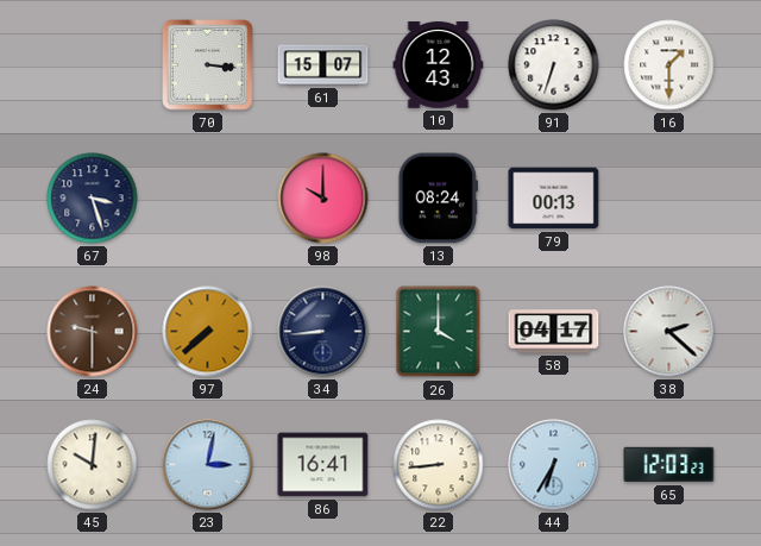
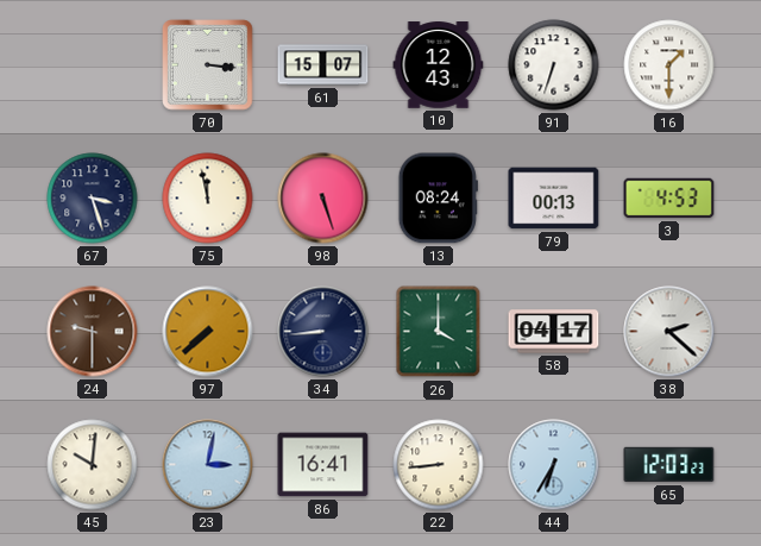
75: none -> 11:58 (208, 199)
98: 10:00 -> 5:27 (323, 199)
3: none -> 4:53 (669, 199)
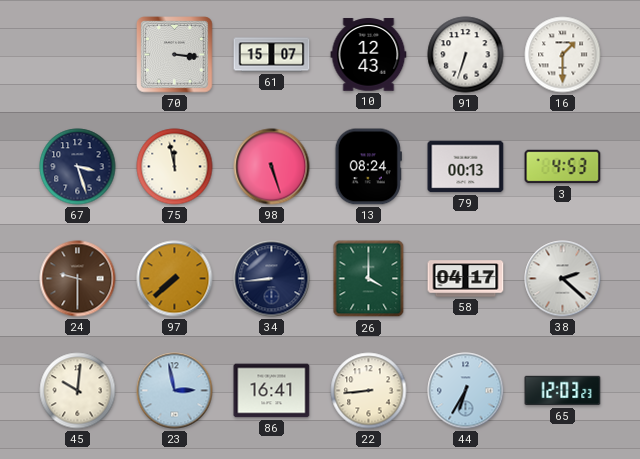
23: 3:02 -> 2:58 (175, 391)
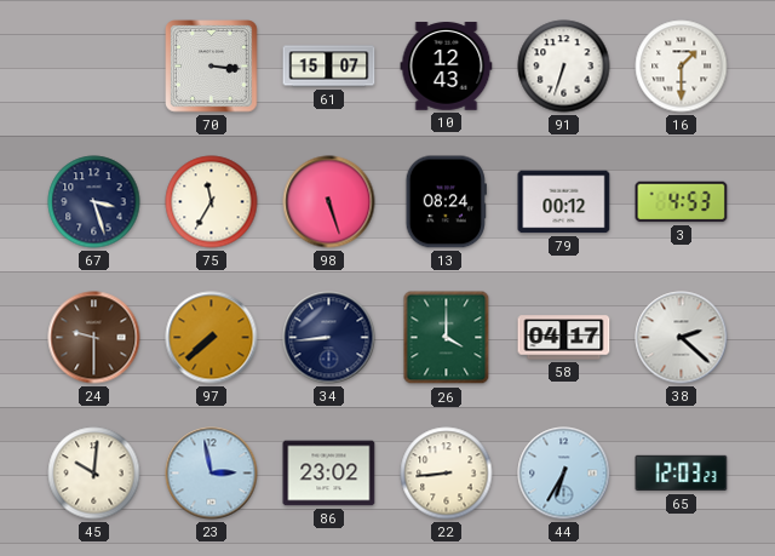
75: 11:58 -> 11:35 (212, 202)
79: 00:13 -> 00:12 (564, 202)
86: 16:41 -> 23:02 (329, 474)
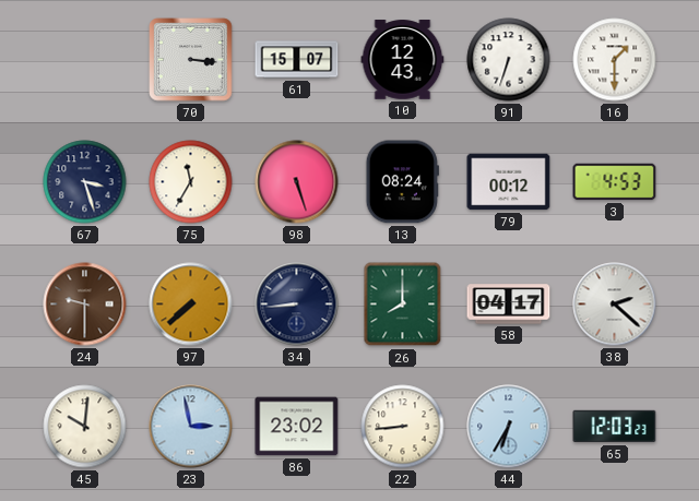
26: 4:00 -> 8:00 (403, 305)
